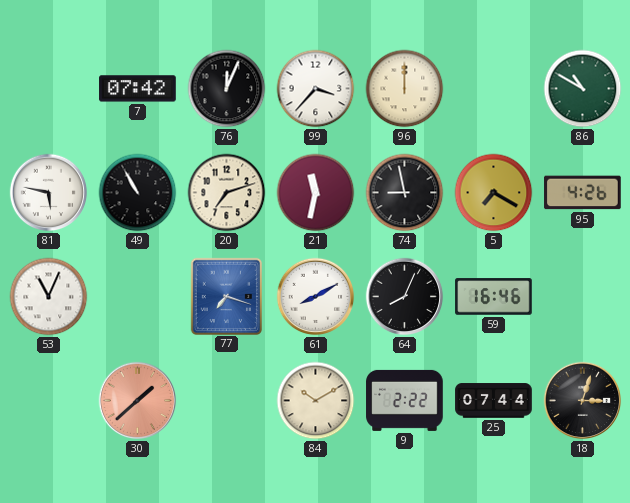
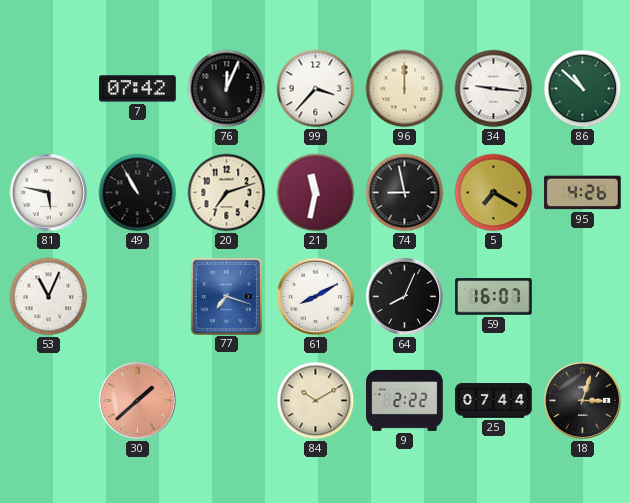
34: none -> 9:16 (494, 89)
86: 10:50 -> 10:52 (583, 89)
59: 16:46 -> 16:07 (494, 297)
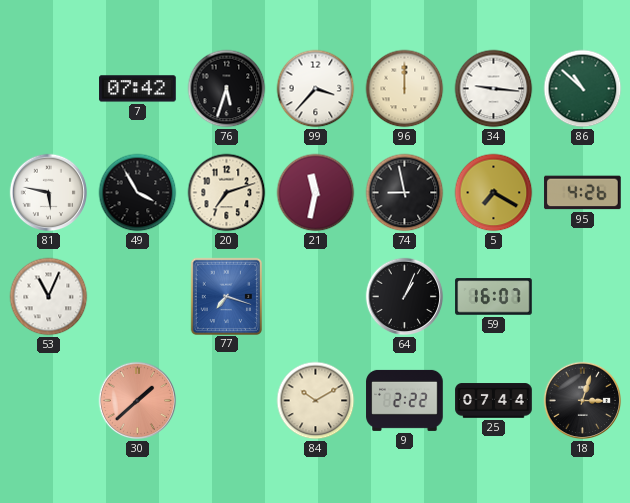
76: 12:04 -> 5:33 (227, 89)
49: 10:55 -> 3:55 (138, 193)
61: 8:10 -> none (316, 297)
64: 8:04 -> 1:04 (405, 297)
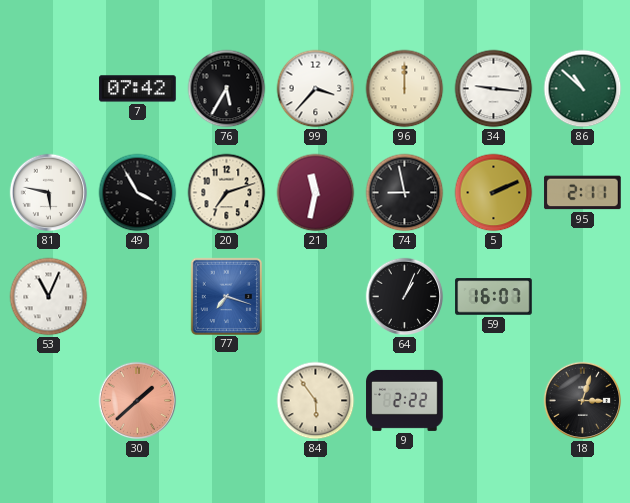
76: 5:33 -> 5:35 (227, 89)
5: 7:20 -> 2:11 (494, 193)
95: 4:26 -> 2:11 (583, 193)
84: 10:10 -> 5:54 (316, 401)
25: 07:44 -> none (494, 401)
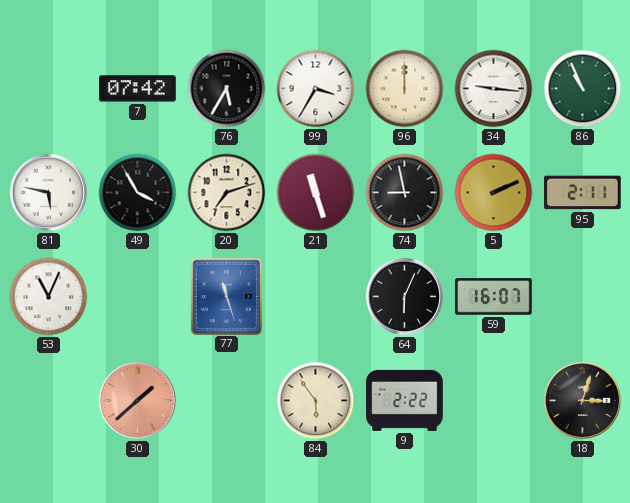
99: 3:37 -> 3:35 (316, 89)
86: 10:52 -> 10:56 (583, 89)
21: 11:32 -> 11:27 (316, 193)
77: 7:18 -> 11:27 (226, 296)
64: 1:04 -> 6:04 (405, 297)
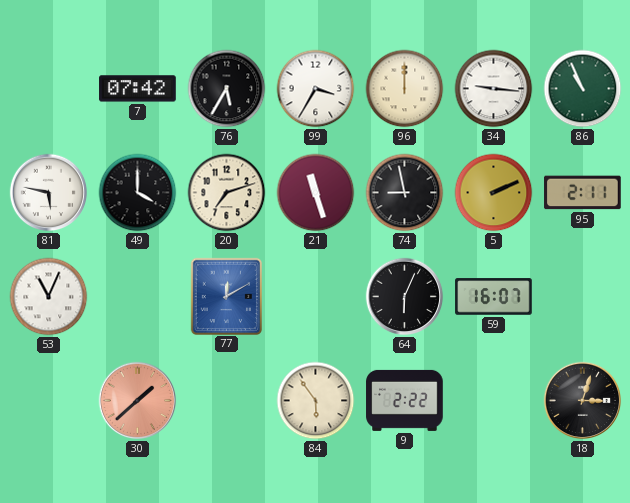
49: 3:55 -> 4:00 (138, 193)
77: 11:27 -> 12:10 (226, 296)
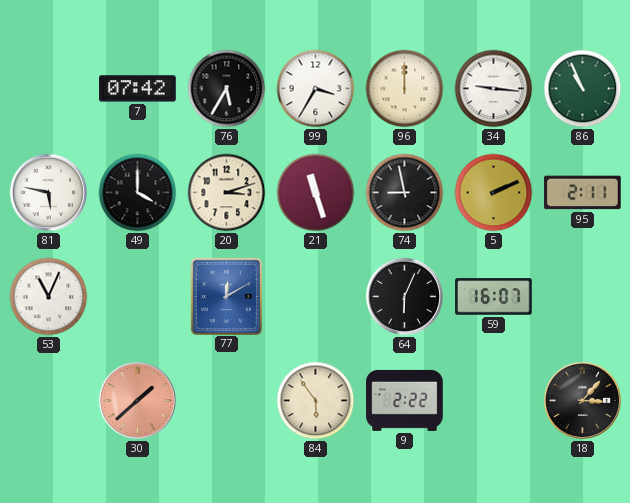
20: 7:12 -> 3:12 (227, 193)
18: 3:03 -> 3:07 (583, 401)
